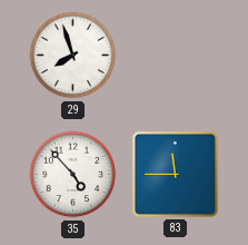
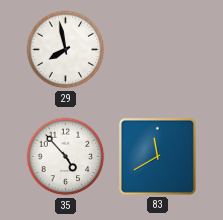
29: 7:57 -> 7:58 (66, 50)
83: 11:45 -> 11:40 (157, 156)
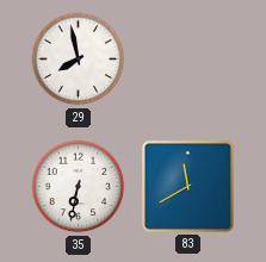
35: 4:53 -> 6:32 (79, 187)
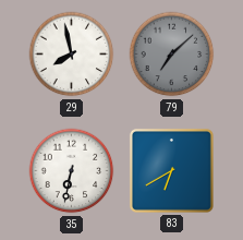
79: none -> 7:08 (172, 55)
83: 11:40 -> 6:40 (171, 170)
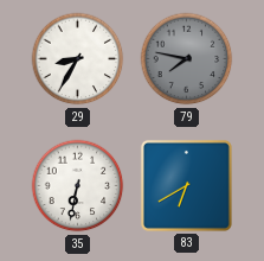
29: 7:58 -> 8:35 (78, 59)
79: 7:08 -> 7:47 (187, 59)
